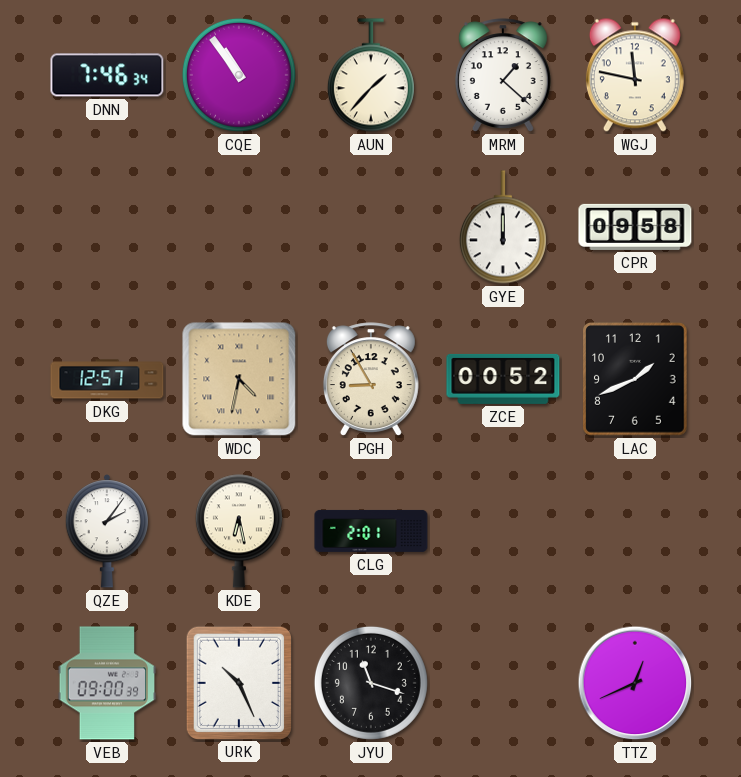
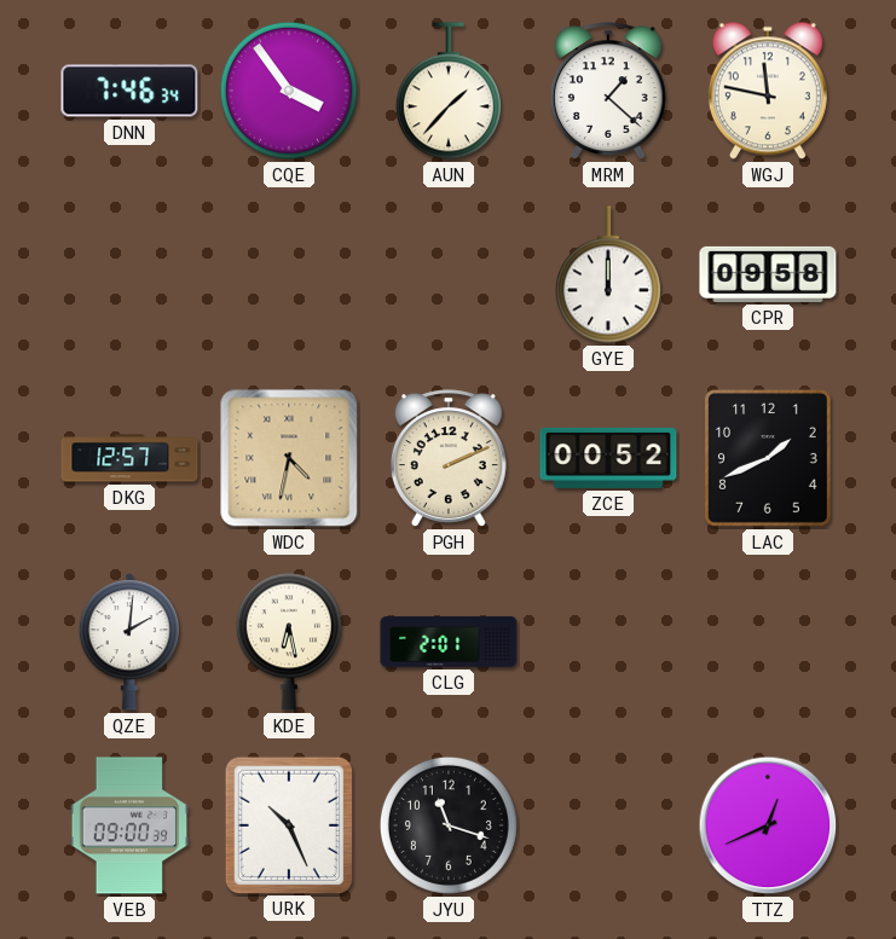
CQE: 10:54 -> 3:54 (289, 91)
PGH: 8:55 -> 2:11 (449, 458)
QZE: 2:06 -> 2:01 (129, 642)
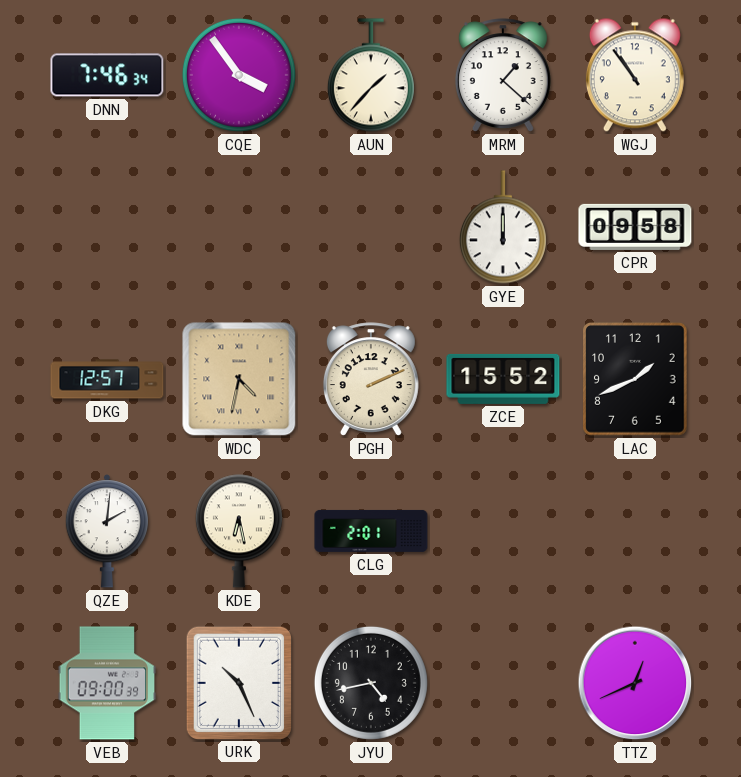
WGJ: 11:47 -> 10:54 (635, 75)
ZCE: 00:52 -> 15:52 (503, 379)
JYU: 11:18 -> 4:43 (371, 683)
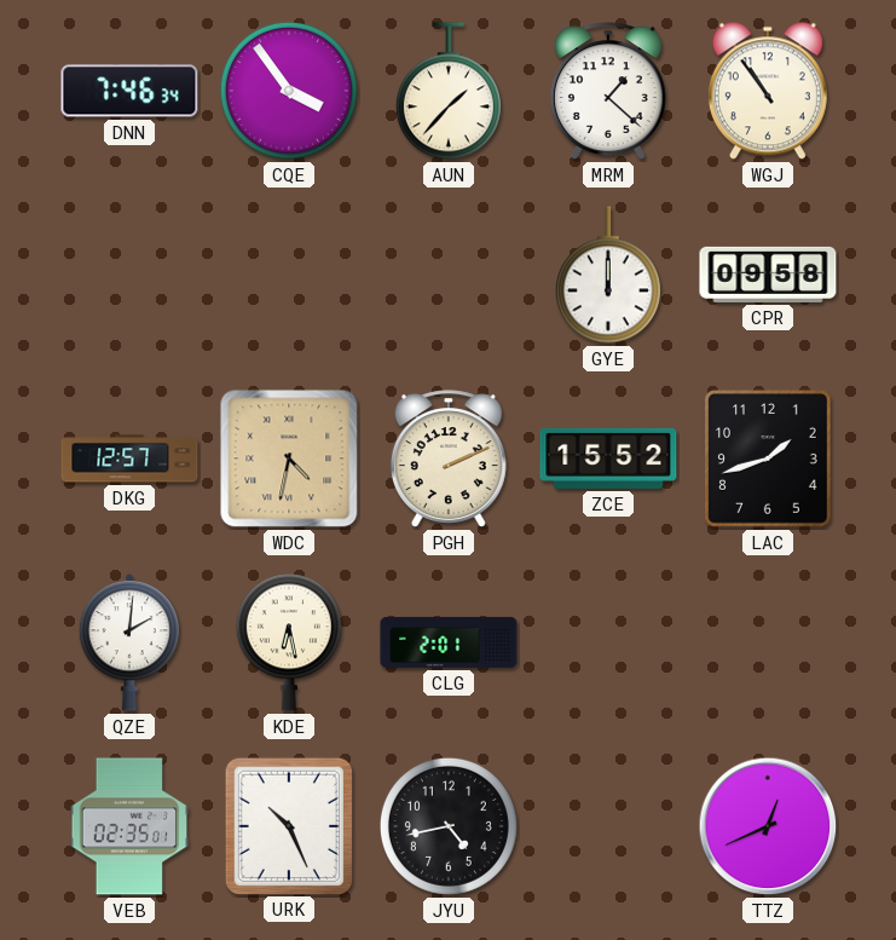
LAC: 1:41 -> 1:42 (769, 460)
VEB: 09:00 -> 02:35 (129, 826)
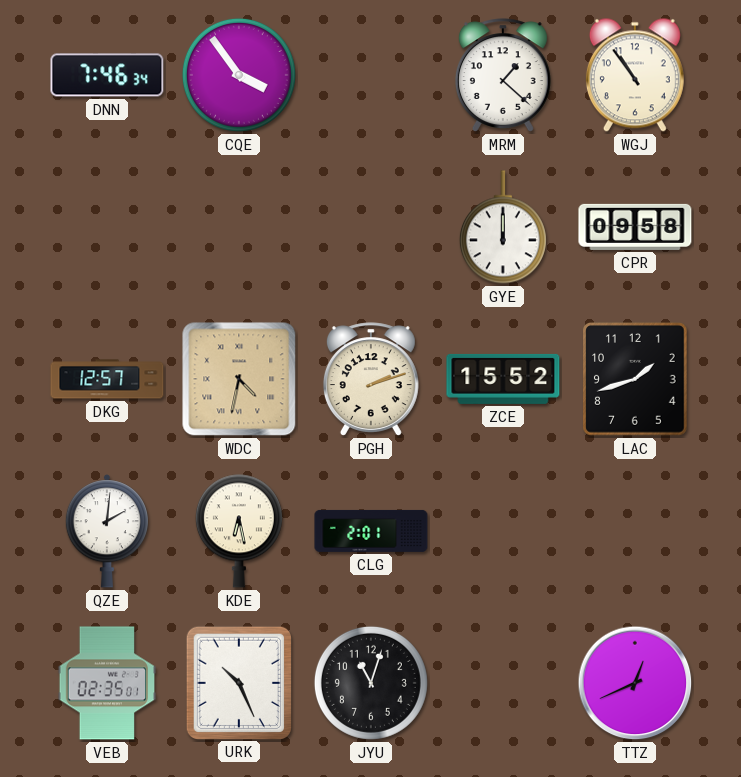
AUN: 1:37 -> none (449, 91)
PGH: 2:11 -> 2:12 (371, 379)
JYU: 4:43 -> 11:03 (371, 683)
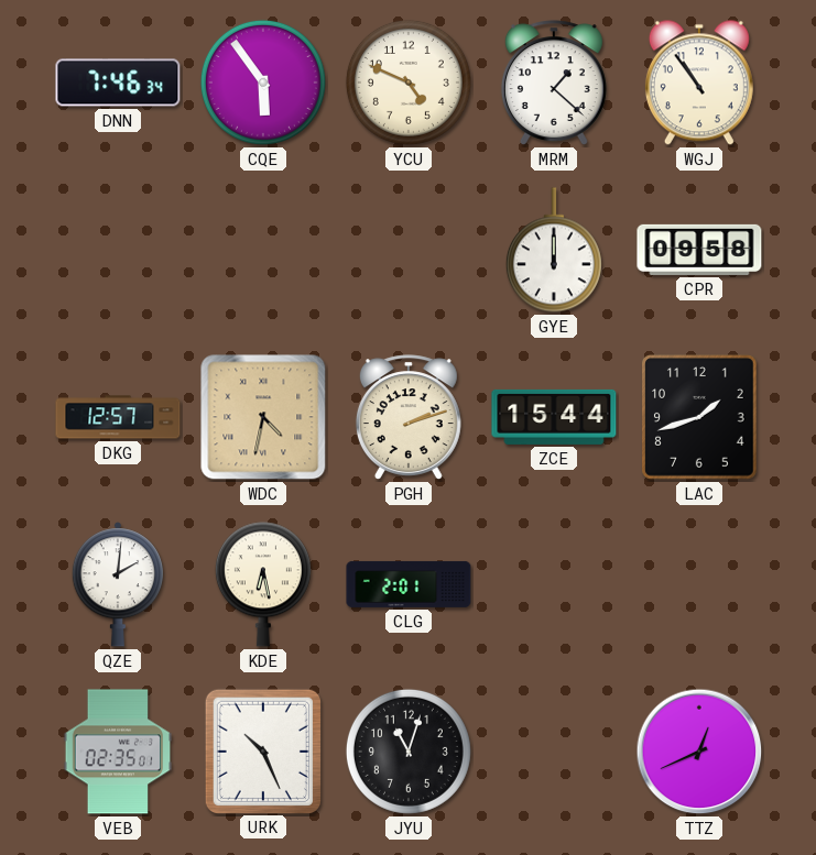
CQE: 3:54 -> 5:54 (263, 83)
YCU: none -> 4:49 (409, 83)
ZCE: 15:52 -> 15:44 (554, 417)
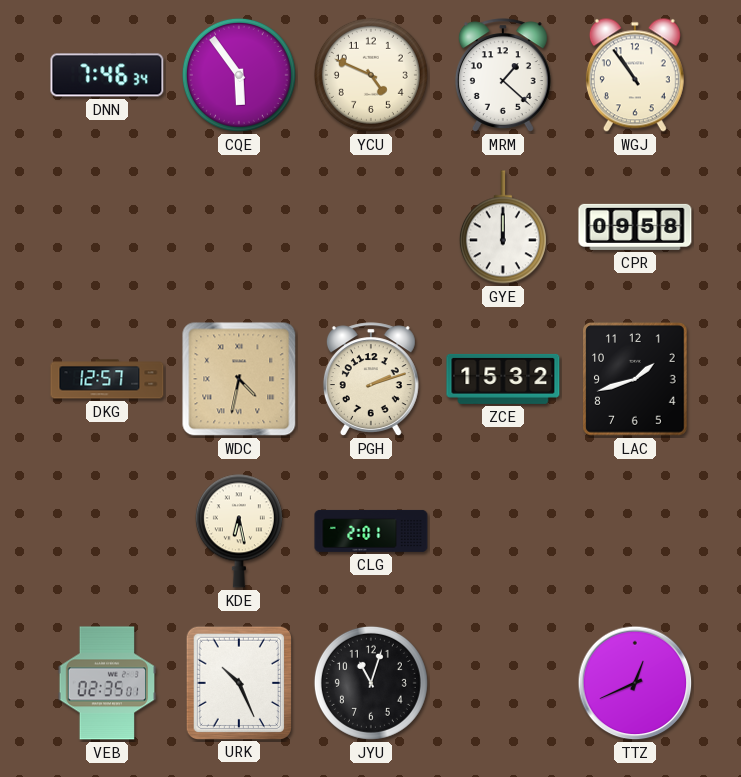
ZCE: 15:44 -> 15:32 (503, 379)
QZE: 2:01 -> none (118, 584)
